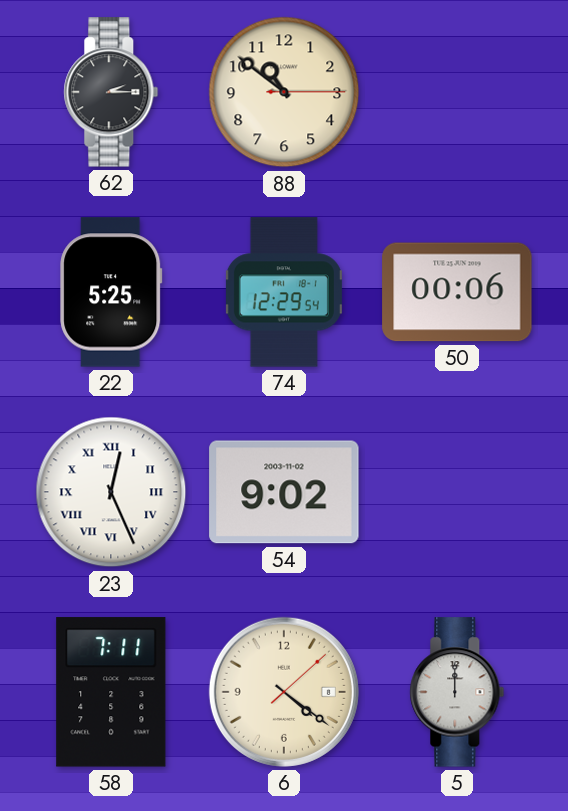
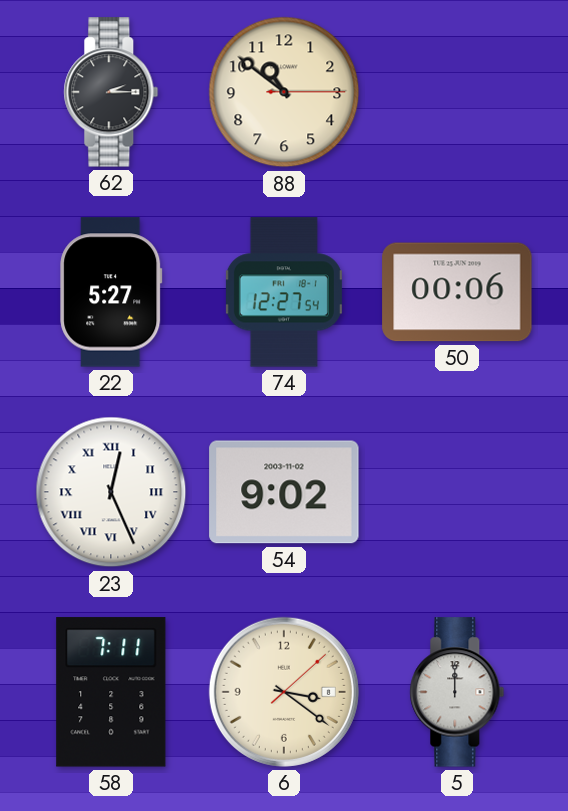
22: 5:25 -> 5:27 (111, 292)
74: 12:29 -> 12:27 (284, 292)
6: 4:21 -> 3:21 (284, 692)
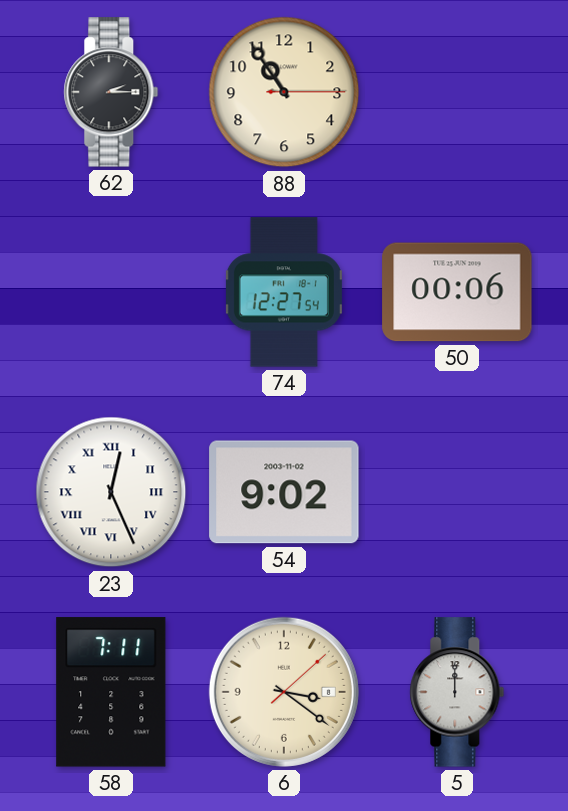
88: 10:51 -> 10:54 (284, 92)
22: 5:27 -> none (111, 292)
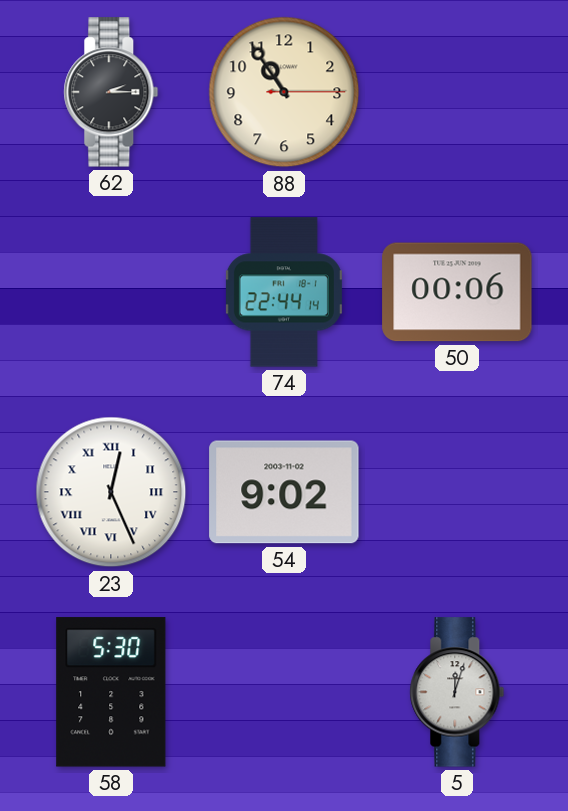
74: 12:27 -> 22:44 (284, 292)
58: 7:11 -> 5:30 (111, 692)
6: 3:21 -> none (284, 692)
5: 12:00 -> 12:03 (457, 692)
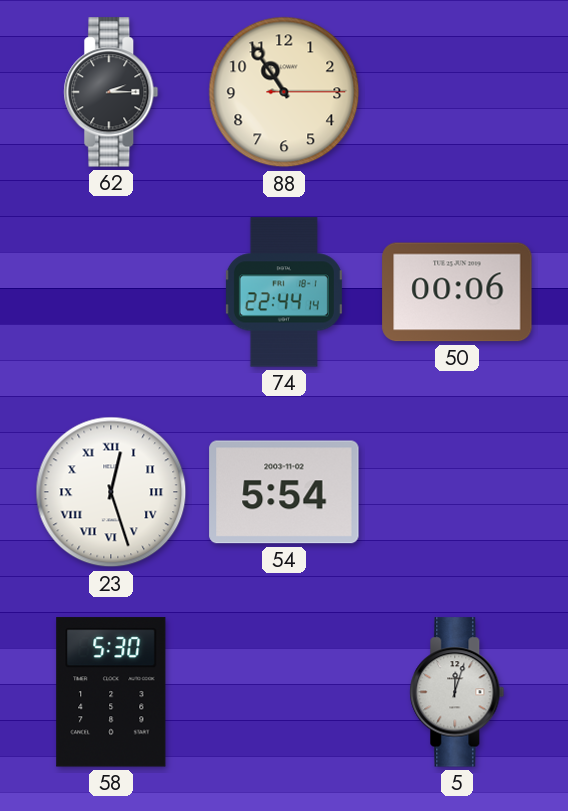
23: 12:26 -> 12:27 (111, 492)
54: 9:02 -> 5:54 (284, 492)
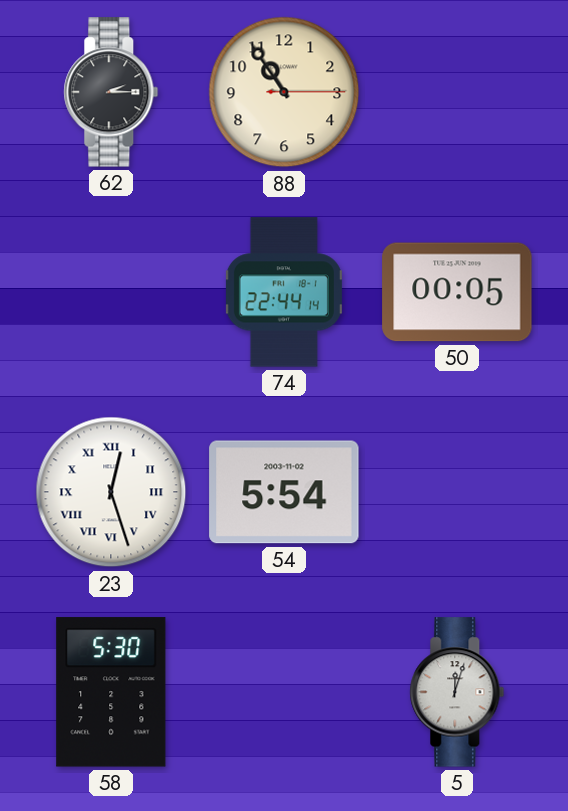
50: 00:06 -> 00:05 (457, 292)
